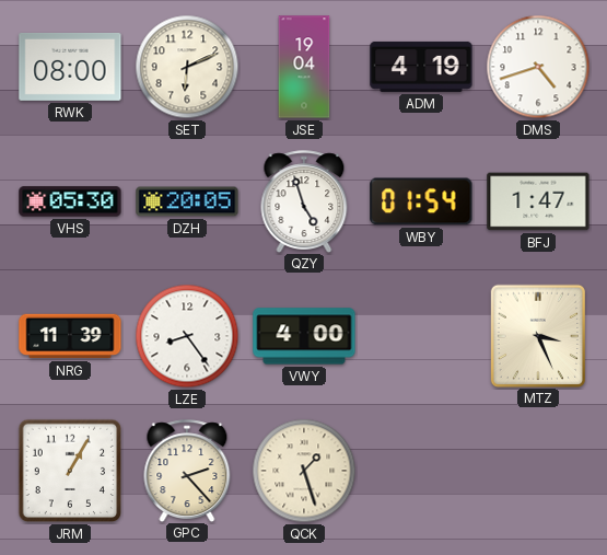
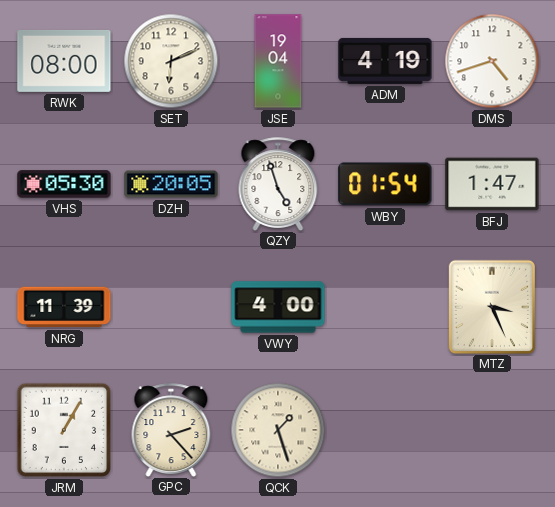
LZE: 8:24 -> none (187, 336)
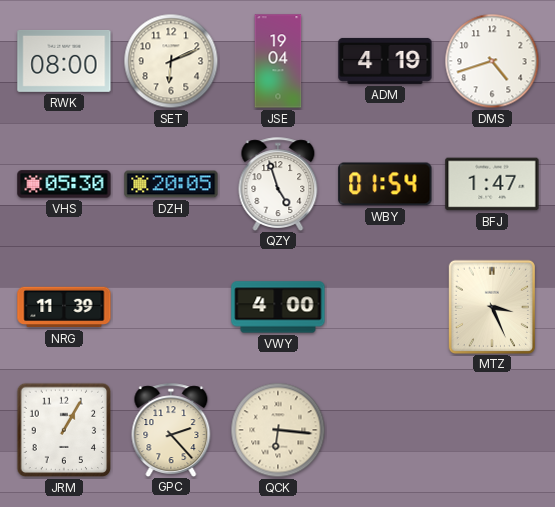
QCK: 1:27 -> 6:16 (278, 430)
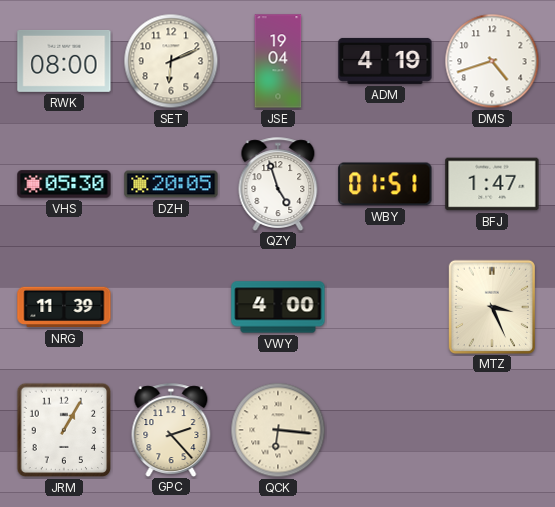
WBY: 01:54 -> 01:51 (385, 184)
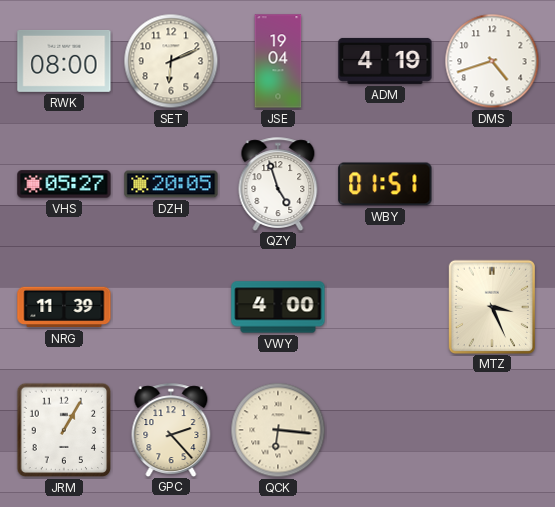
VHS: 05:30 -> 05:27 (64, 184)
BFJ: 1:47 -> none (492, 184)
